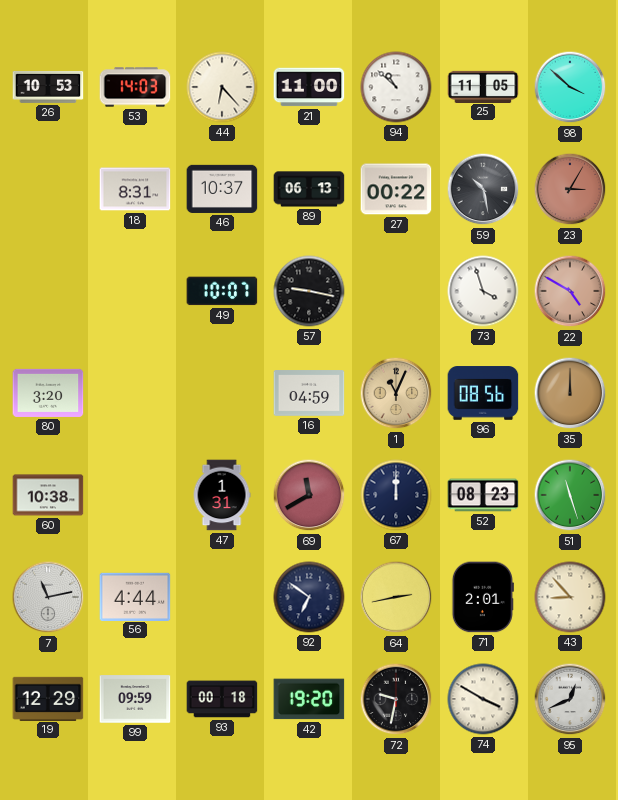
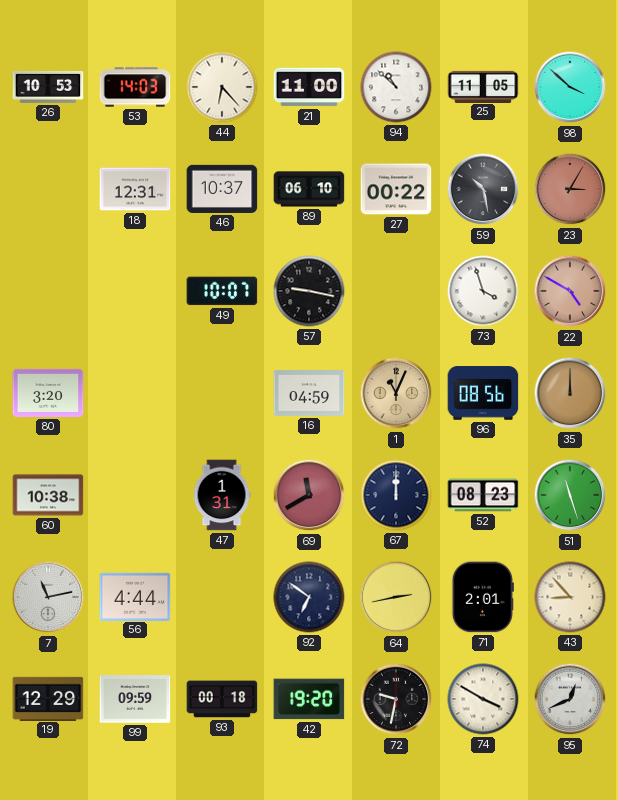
18: 8:31 -> 12:31 (135, 189)
89: 06:13 -> 06:10 (309, 189)
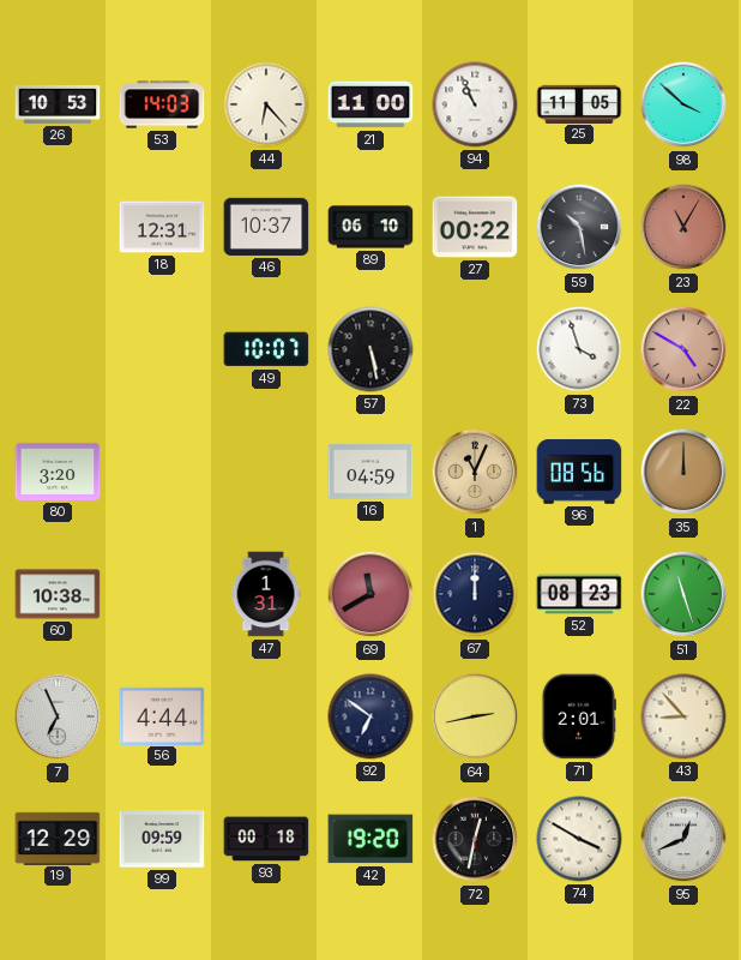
94: 10:52 -> 10:56 (475, 104)
23: 3:05 -> 11:05 (683, 227)
57: 9:17 -> 5:28 (370, 349)
7: 11:13 -> 6:56 (58, 716)
72: 9:32 -> 12:32 (475, 839)
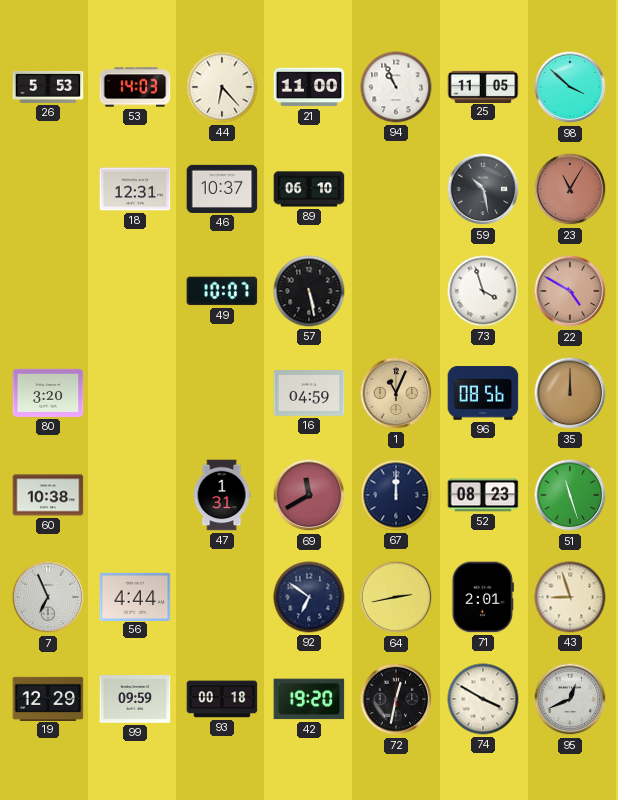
26: 10:53 -> 5:53 (48, 87)
27: 00:22 -> none (475, 227)
43: 8:53 -> 8:57 (570, 597)
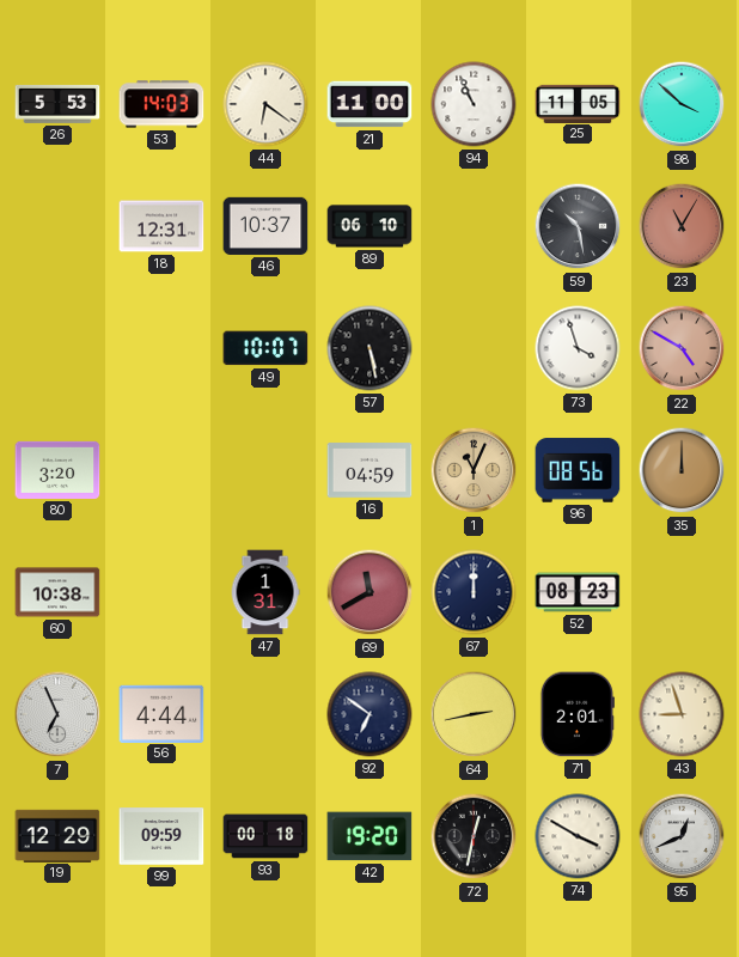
44: 6:23 -> 6:21 (265, 104)
51: 11:27 -> none (570, 495)
